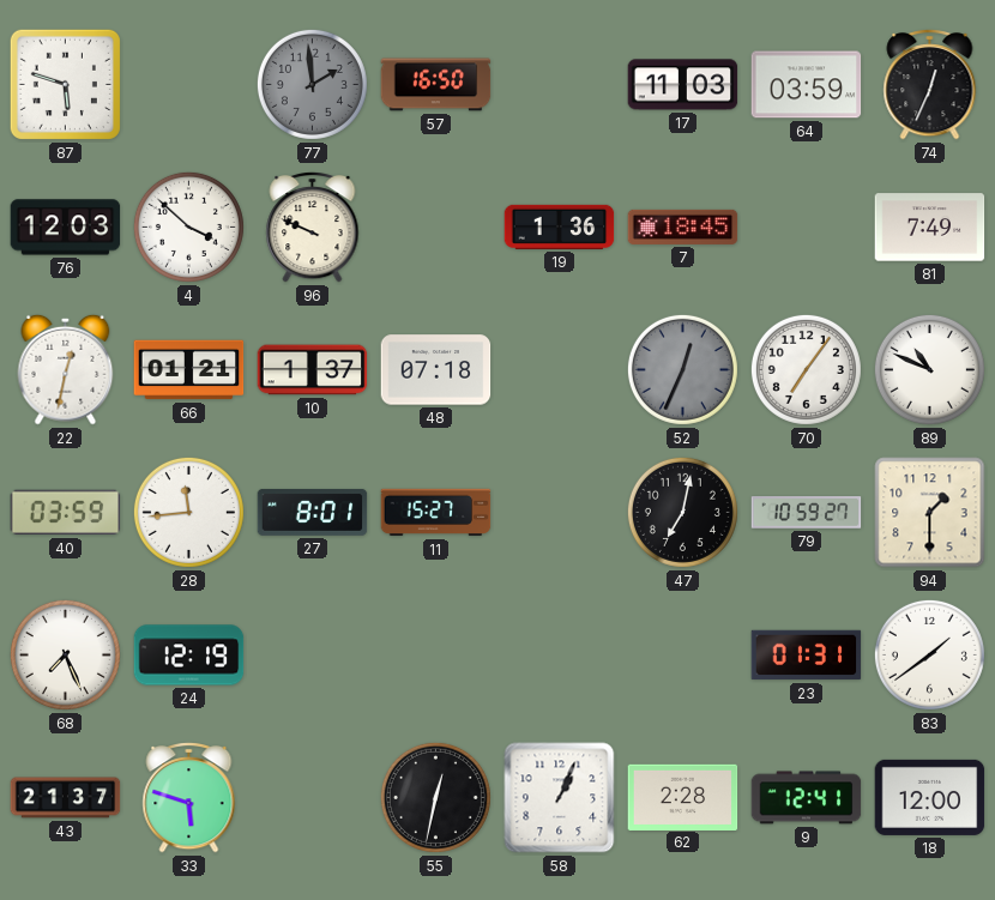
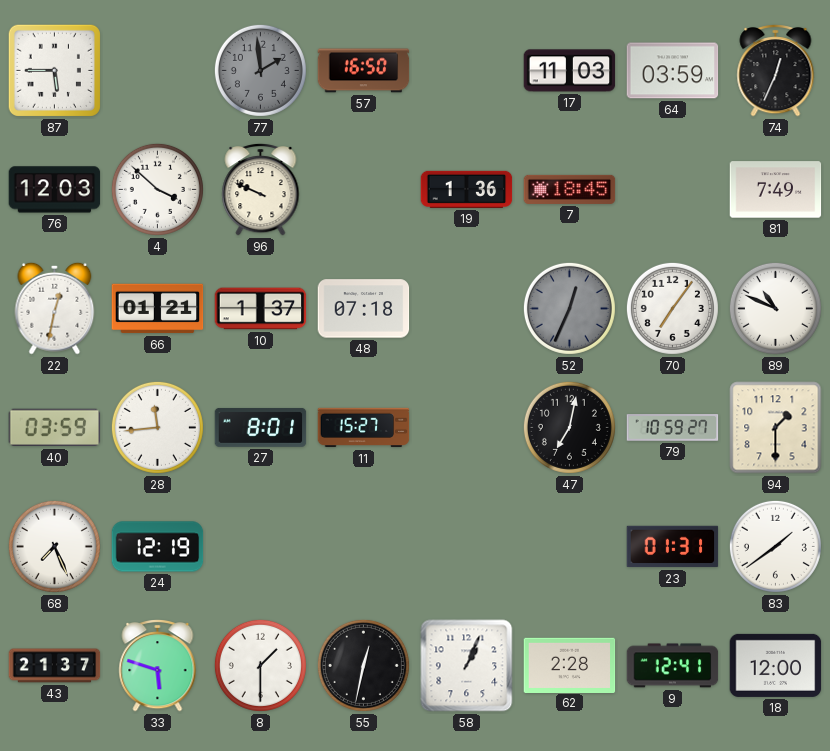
87: 5:48 -> 5:45 (54, 70)
8: none -> 1:30 (260, 665)
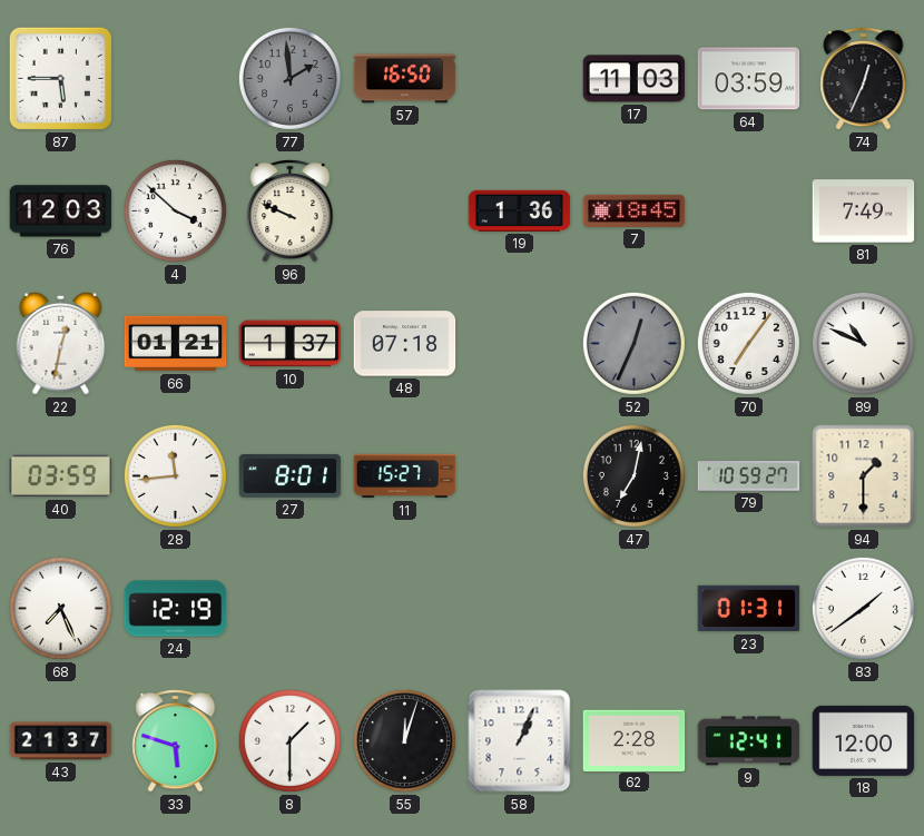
55: 12:32 -> 12:03 (404, 740)
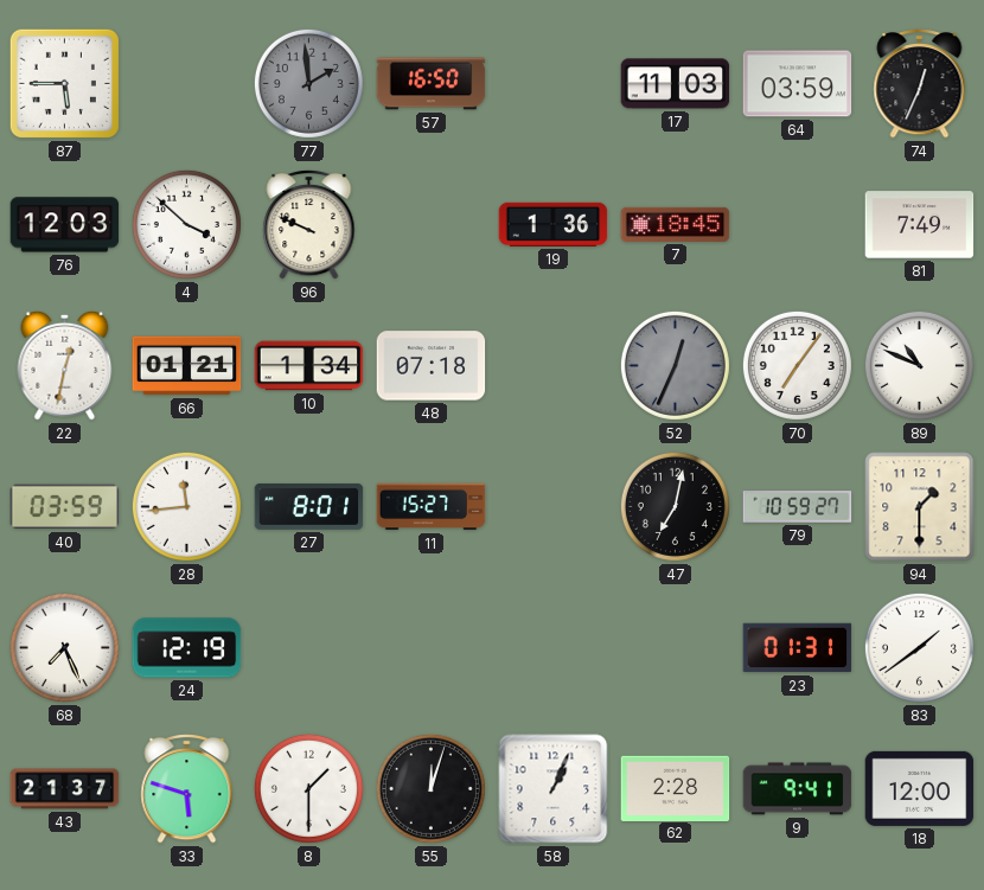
10: 1:37 -> 1:34 (309, 366)
9: 12:41 -> 9:41 (798, 789)
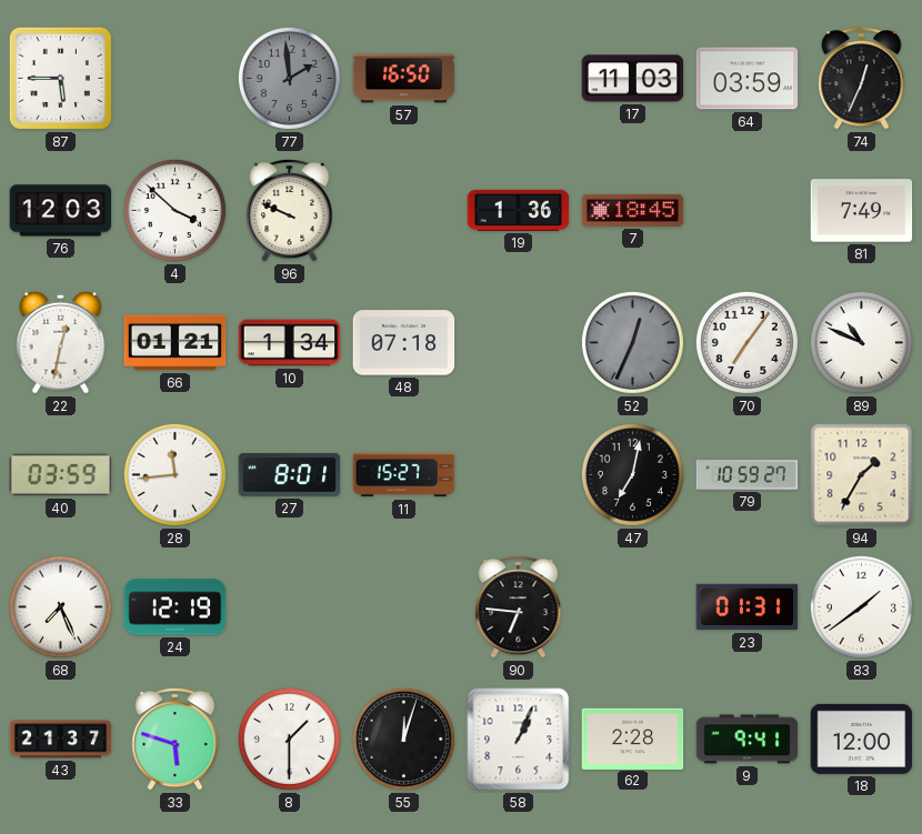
94: 1:30 -> 1:35 (862, 475)
90: none -> 6:46 (519, 606)
